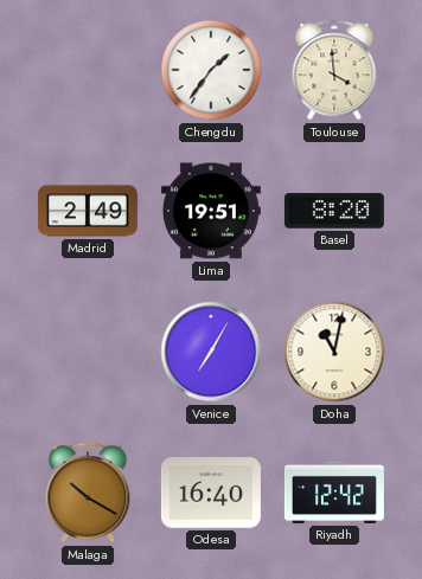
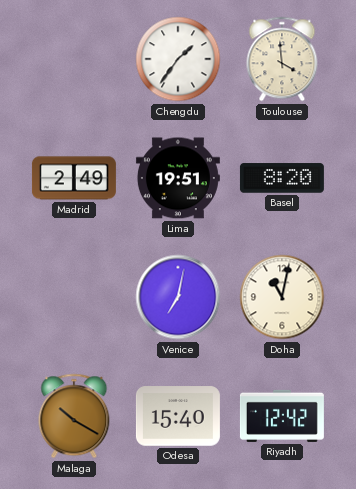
Venice: 7:05 -> 7:02 (178, 297)
Odesa: 16:40 -> 15:40 (178, 416)
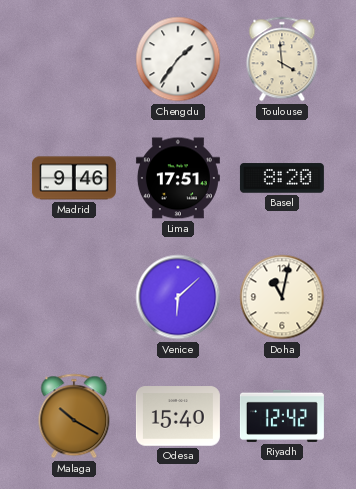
Madrid: 2:49 -> 9:46 (74, 178)
Lima: 19:51 -> 17:51 (178, 178)
Venice: 7:02 -> 6:08 (178, 297)
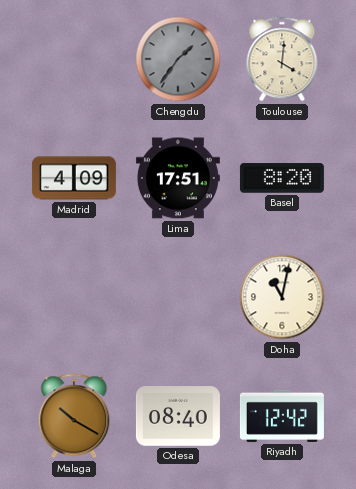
Chengdu dial: white -> grey (178, 59)
Toulouse: 3:59 -> 4:01 (282, 59)
Madrid: 9:46 -> 4:09 (74, 178)
Venice: 6:08 -> none (178, 297)
Odesa: 15:40 -> 08:40 (178, 416)
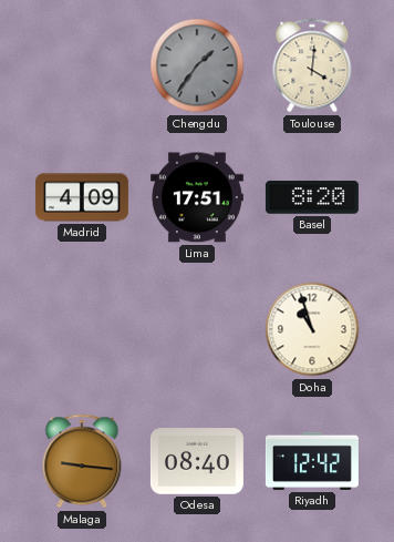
Doha: 11:02 -> 10:57 (312, 329)
Malaga: 10:20 -> 9:16 (82, 461)
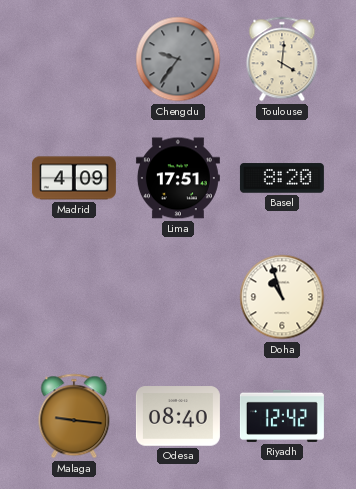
Chengdu: 1:36 -> 9:36 (178, 59)
